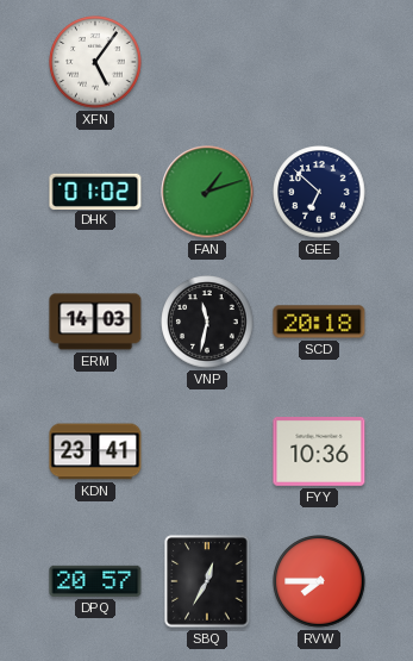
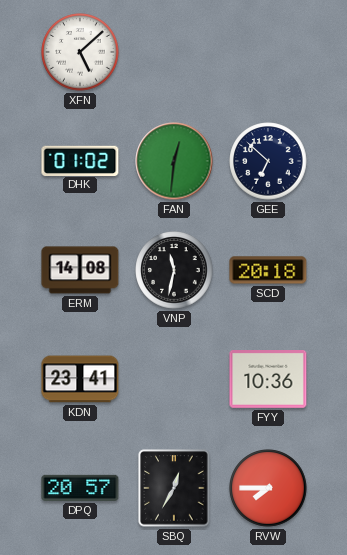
XFN: 5:06 -> 5:08 (80, 52)
FAN: 1:12 -> 12:31 (174, 161)
ERM: 14:03 -> 14:08 (80, 270)
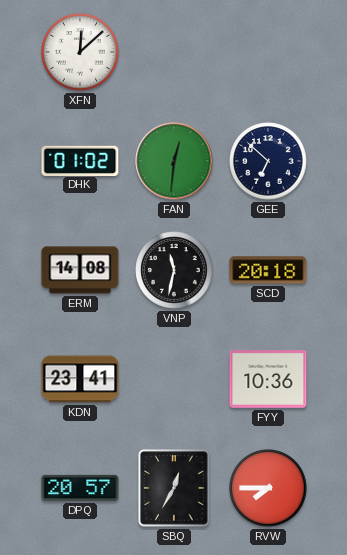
XFN: 5:08 -> 12:08 (80, 52)
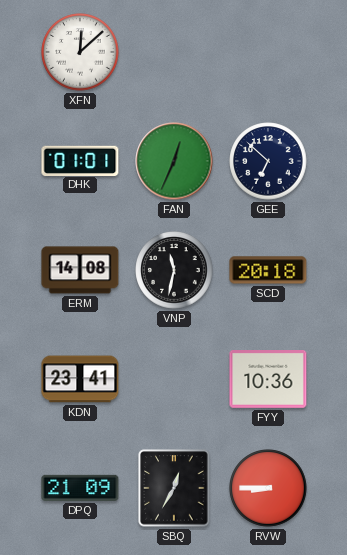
DHK: 01:02 -> 01:01 (80, 160)
FAN: 12:31 -> 12:34 (174, 161)
DPQ: 20:57 -> 21:09 (80, 488)
RVW: 7:45 -> 8:45 (268, 488)
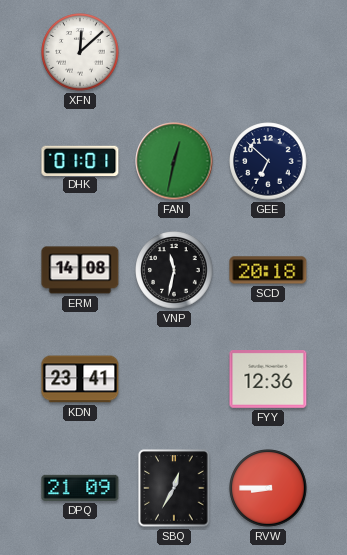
FAN: 12:34 -> 12:32 (174, 161)
FYY: 10:36 -> 12:36 (268, 380)
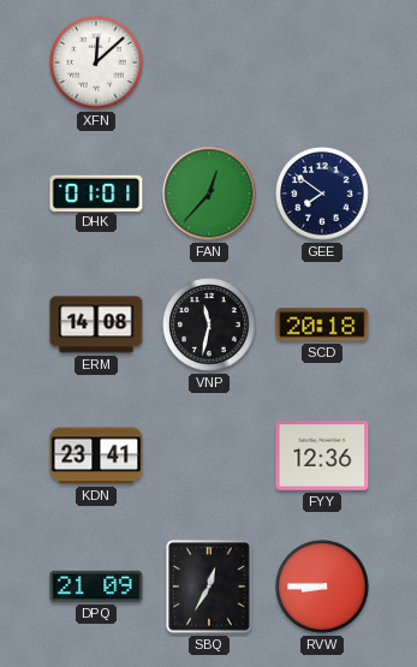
FAN: 12:32 -> 12:37 (209, 193)
GEE: 6:52 -> 7:51 (322, 193)
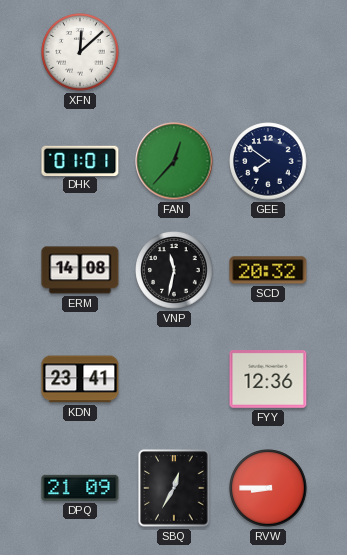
SCD: 20:18 -> 20:32 (268, 270)
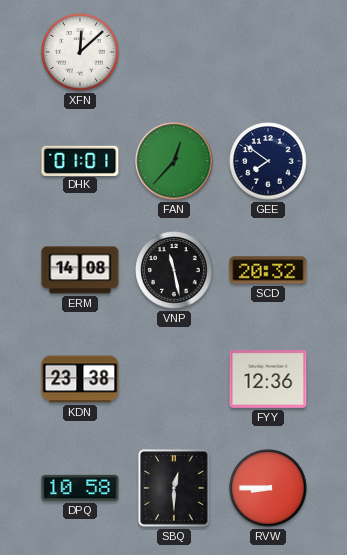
VNP: 11:32 -> 11:28 (174, 270)
KDN: 23:41 -> 23:38 (80, 379)
DPQ: 21:09 -> 10:58 (80, 488)
SBQ: 12:35 -> 12:30 (174, 488)
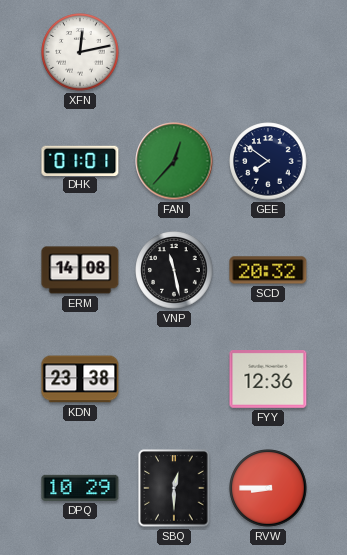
XFN: 12:08 -> 12:13 (80, 52)
DPQ: 10:58 -> 10:29 (80, 488)
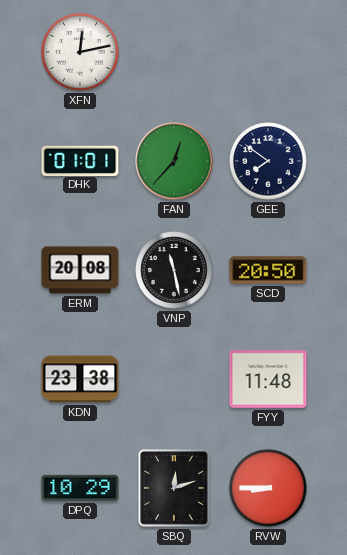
ERM: 14:08 -> 20:08 (80, 270)
SCD: 20:32 -> 20:50 (268, 270)
FYY: 12:36 -> 11:48 (268, 380)
SBQ: 12:30 -> 12:12 (174, 488)
